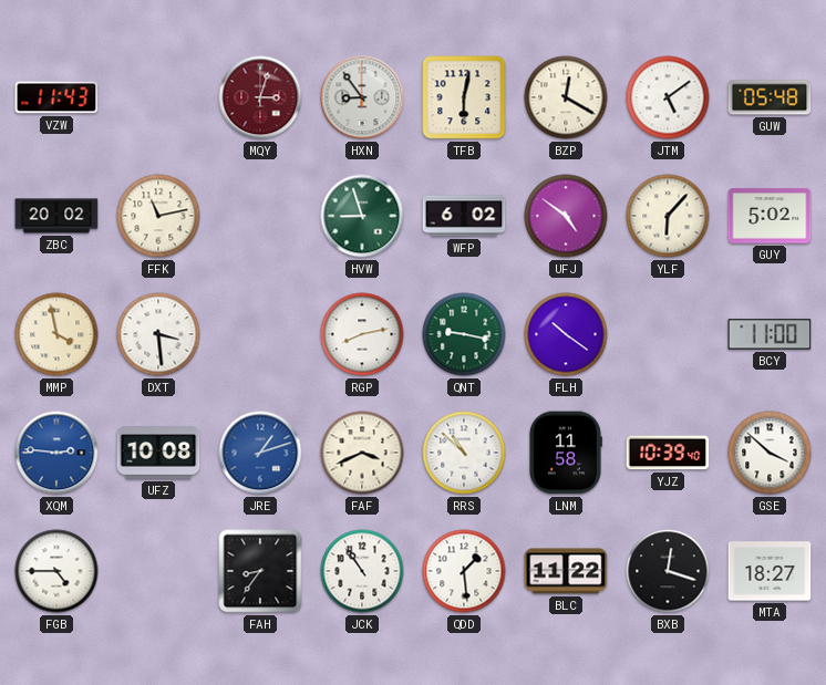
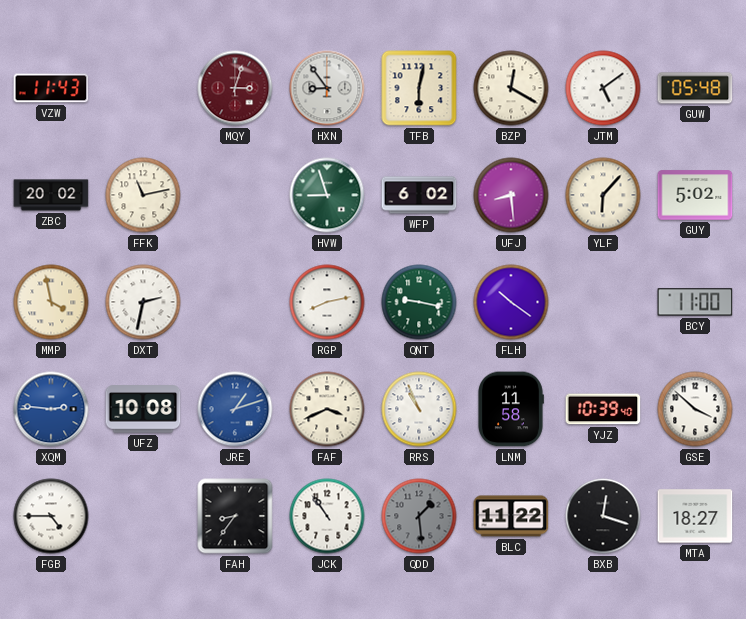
UFJ: 4:51 -> 8:29 (511, 195)
DXT: 3:29 -> 2:32 (143, 302)
RRS: 10:52 -> 10:56 (419, 409)
QDD dial: white -> grey (419, 516)
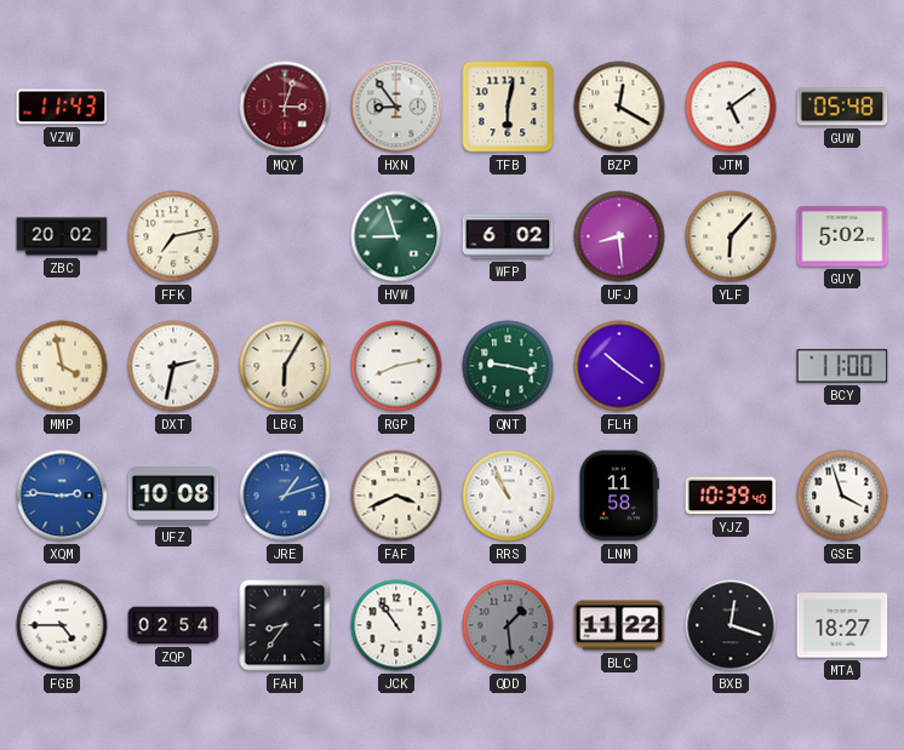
FFK: 11:13 -> 7:13 (173, 236)
LBG: none -> 6:05 (285, 366)
GSE: 3:52 -> 3:57 (842, 496)
ZQP: none -> 02:54 (173, 625)
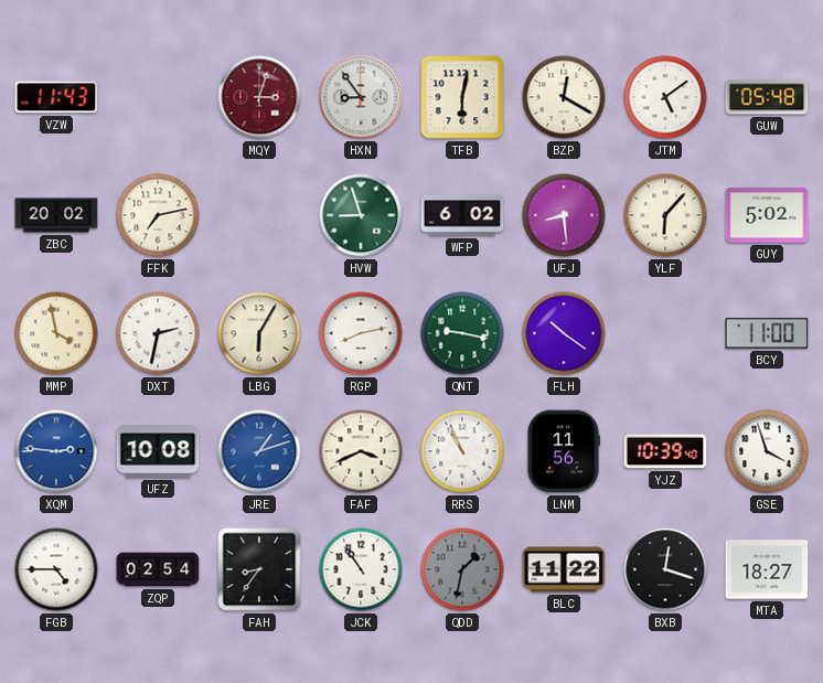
LNM: 11:58 -> 11:56 (564, 451)
QDD: 1:29 -> 1:32 (462, 569)
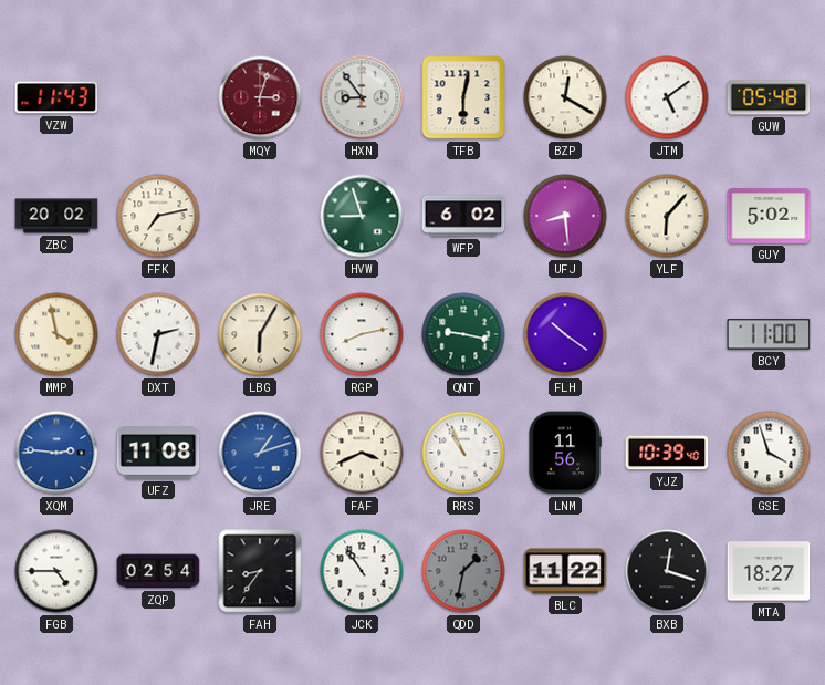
UFZ: 10:08 -> 11:08 (158, 453)
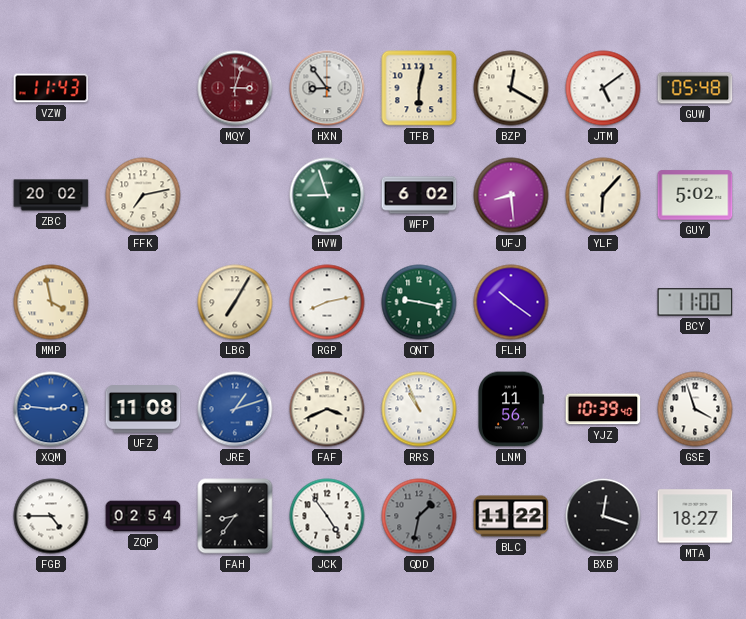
DXT: 2:32 -> none (158, 334)
LBG: 6:05 -> 7:05 (235, 302)
JCK: 10:54 -> 4:54 (327, 516)
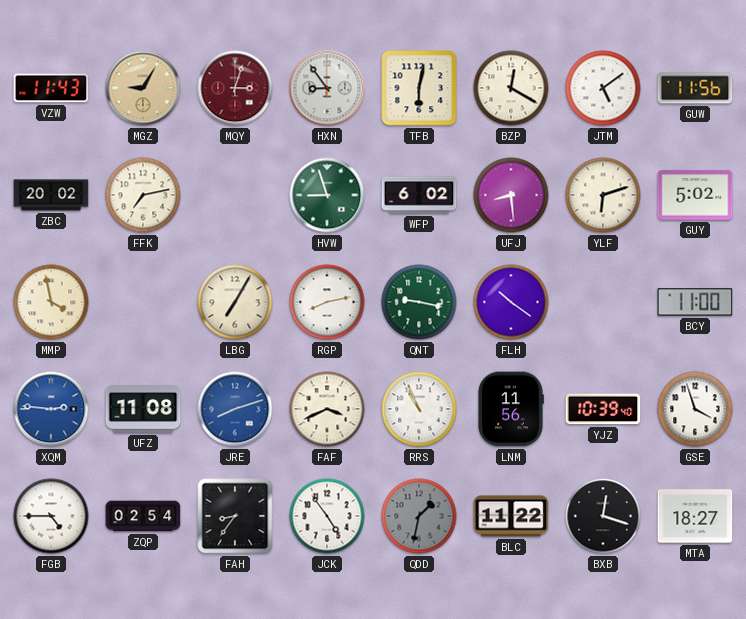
MGZ: none -> 9:05 (143, 88)
GUW: 05:48 -> 11:56 (695, 88)
YLF: 6:07 -> 6:12 (603, 195)
JRE: 1:12 -> 8:12 (235, 409)
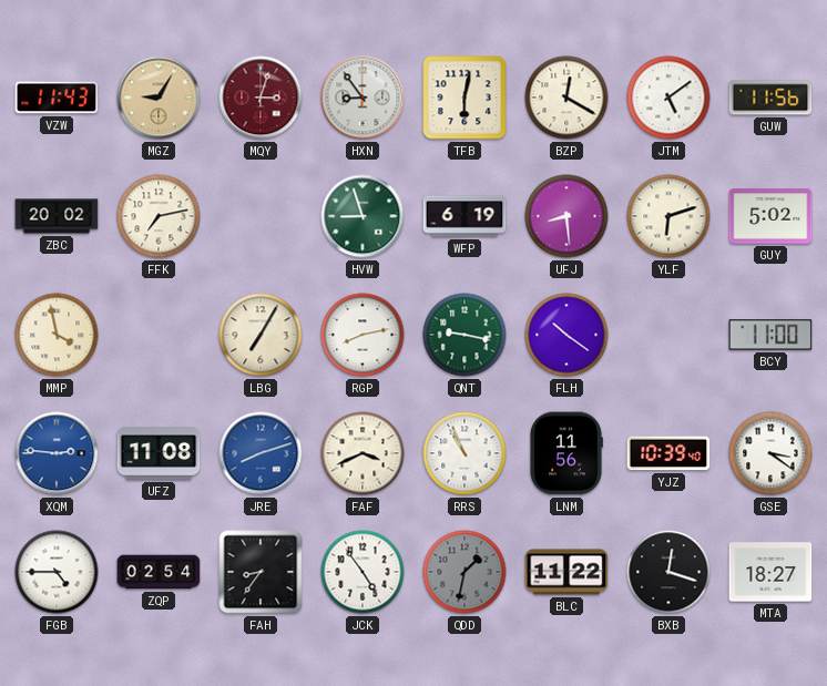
WFP: 6:02 -> 6:19 (464, 216)
GSE: 3:57 -> 3:21 (770, 453)
